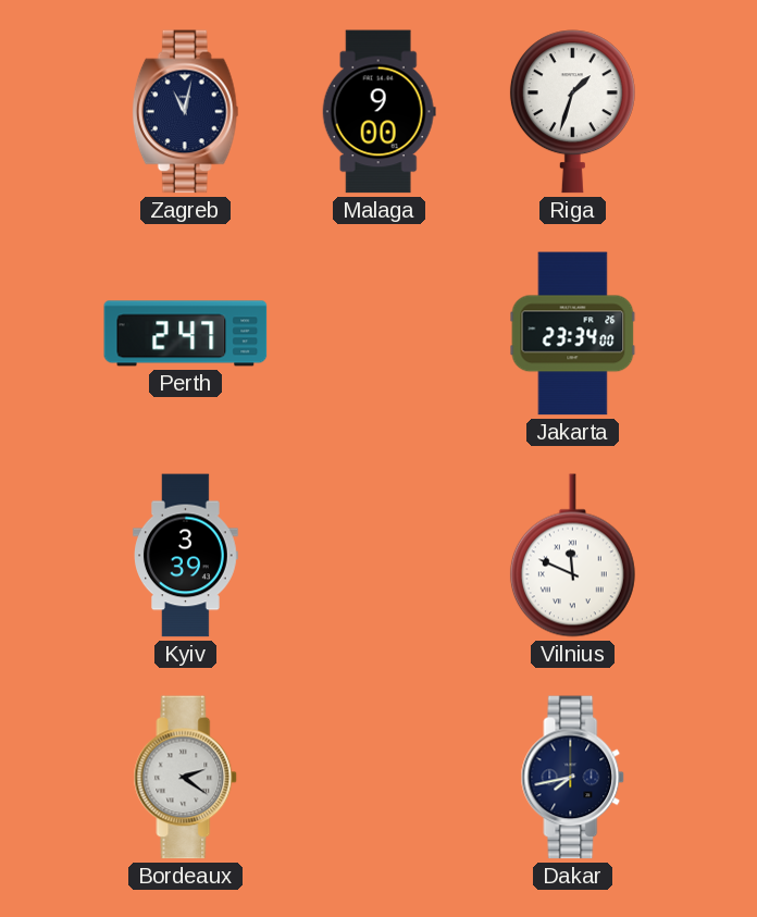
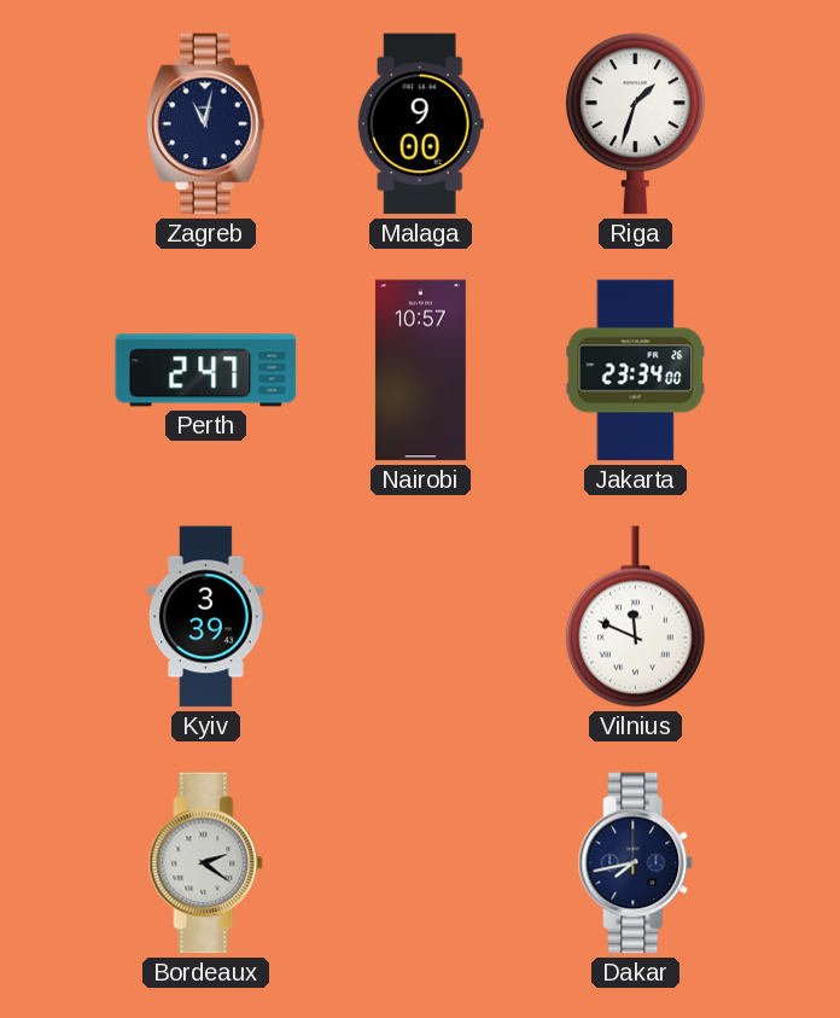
Nairobi: none -> 10:57 (420, 371)
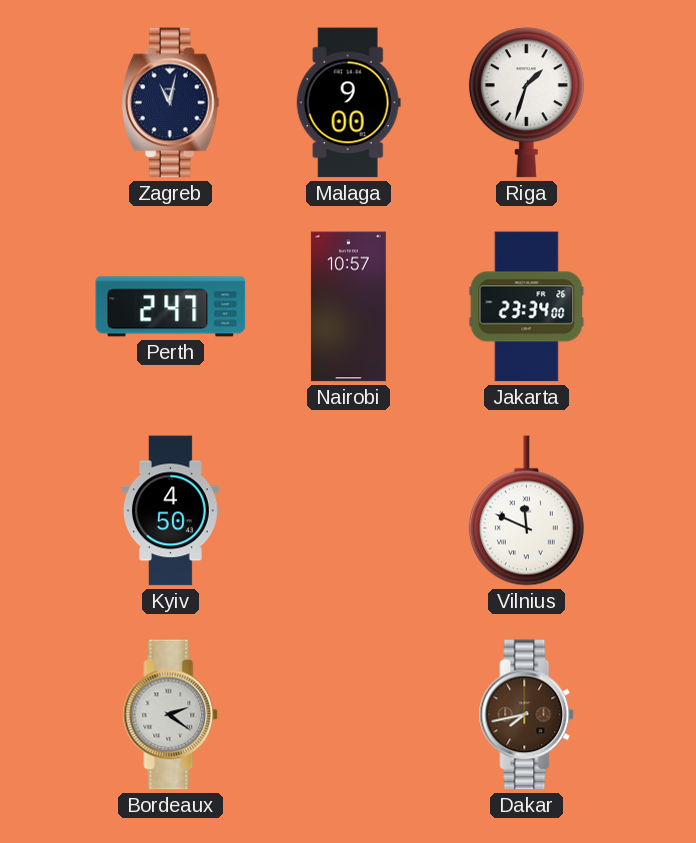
Kyiv: 3:39 -> 4:50 (171, 511)
Dakar dial: navy -> brown (527, 715)
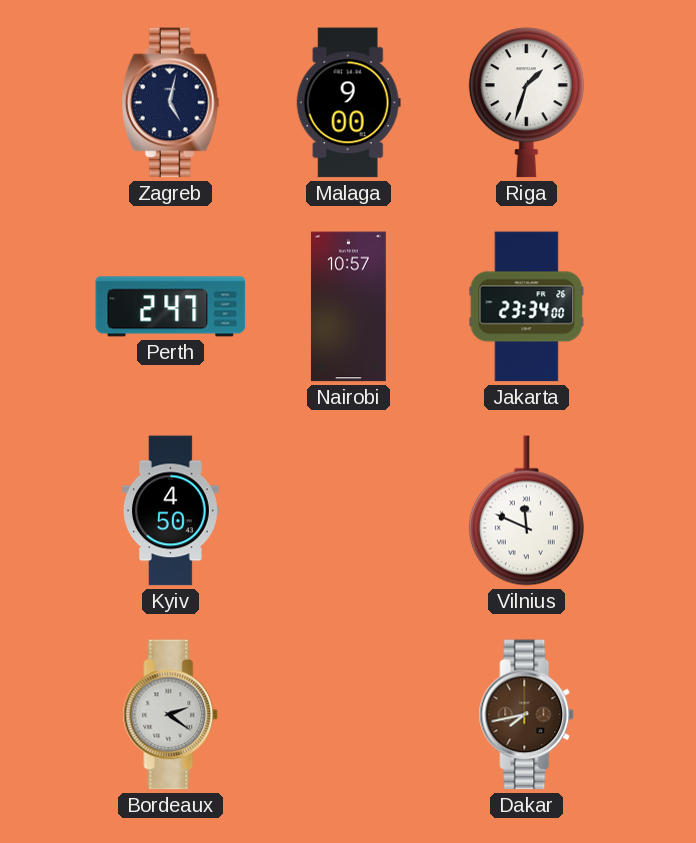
Zagreb: 11:02 -> 5:02 (170, 103)
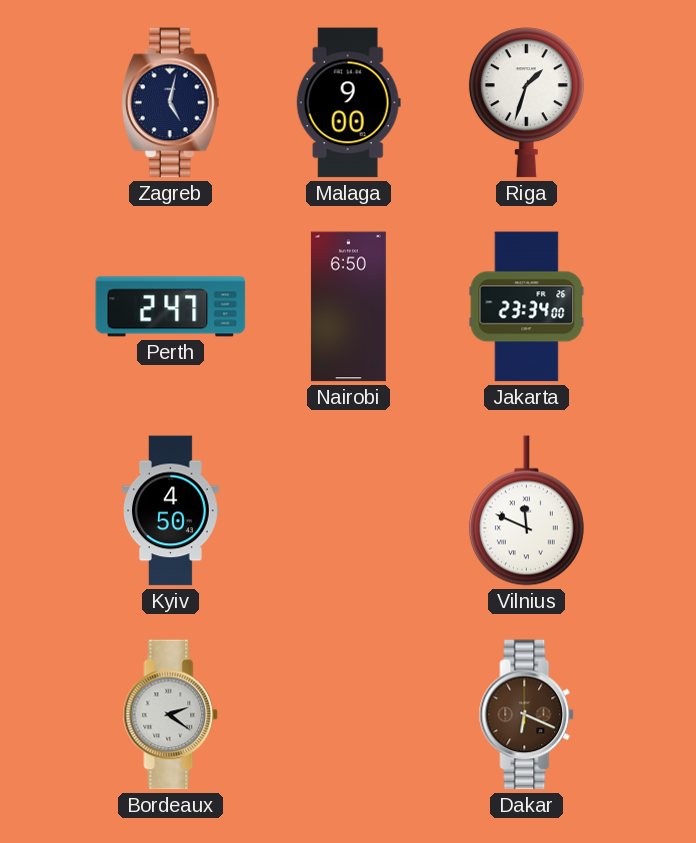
Nairobi: 10:57 -> 6:50 (348, 307)
Dakar: 7:43 -> 6:19 (527, 715)
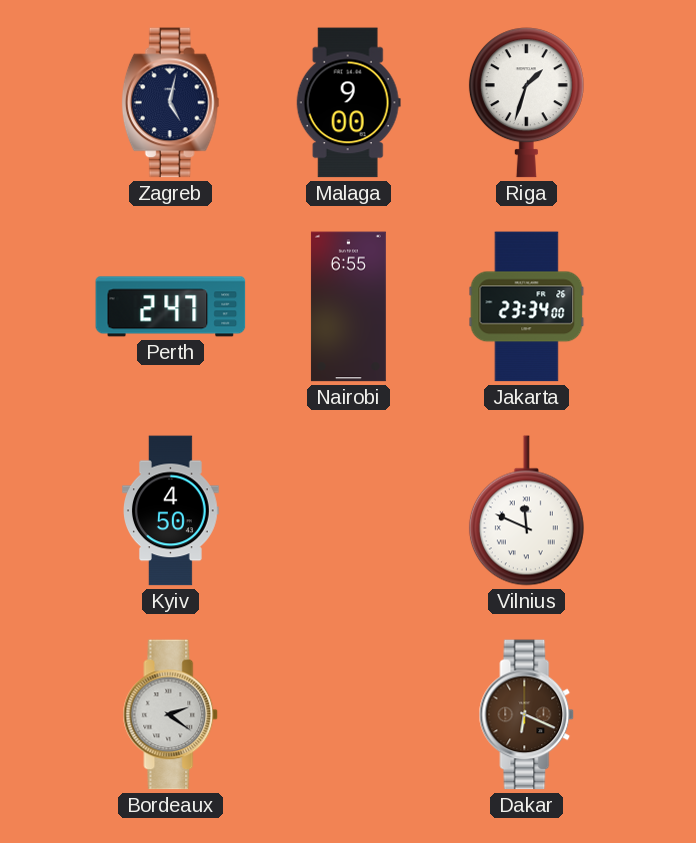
Nairobi: 6:50 -> 6:55 (348, 307)
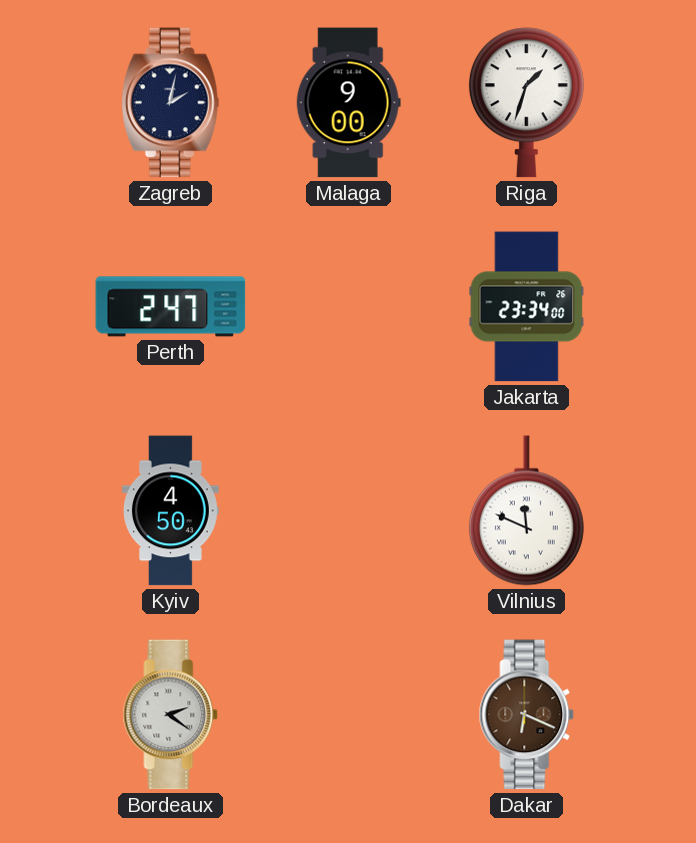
Zagreb: 5:02 -> 2:02 (170, 103)
Nairobi: 6:55 -> none (348, 307)
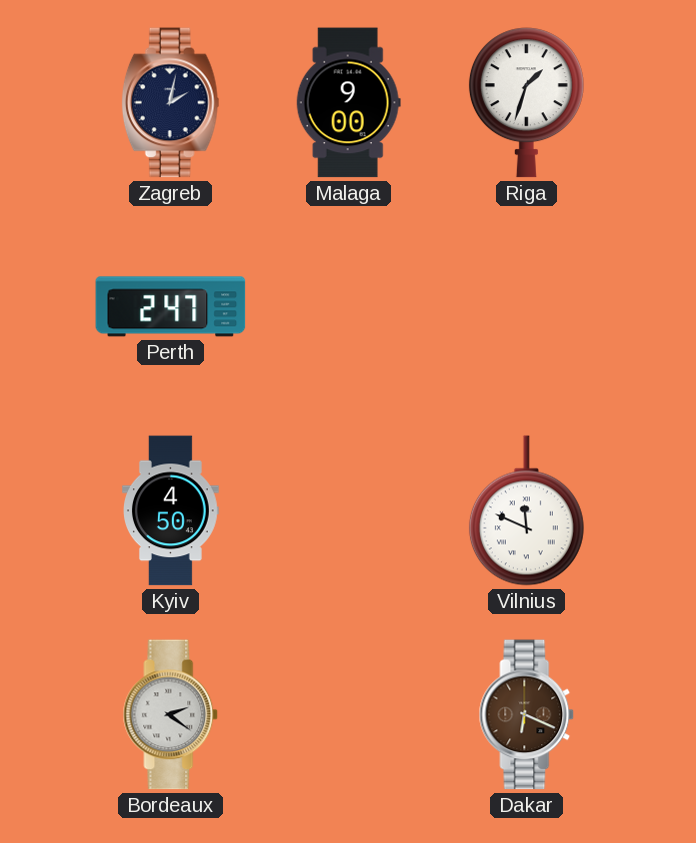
Jakarta: 23:34 -> none (527, 307)
